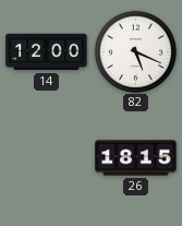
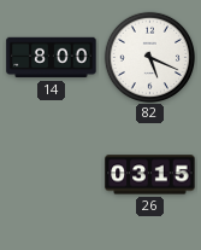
14: 12:00 -> 8:00 (52, 58)
26: 18:15 -> 03:15 (150, 175)
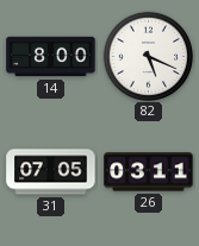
31: none -> 07:05 (51, 172)
26: 03:15 -> 03:11 (149, 172)
